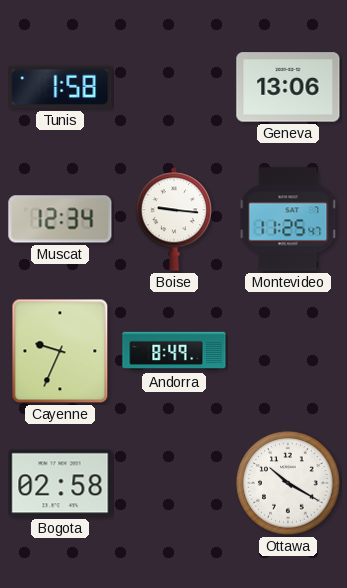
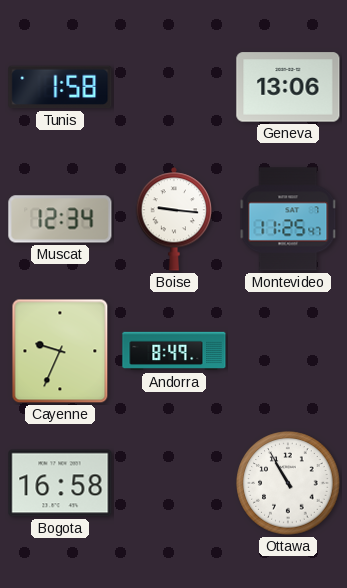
Bogota: 02:58 -> 16:58 (60, 483)
Ottawa: 10:20 -> 10:55 (288, 483)
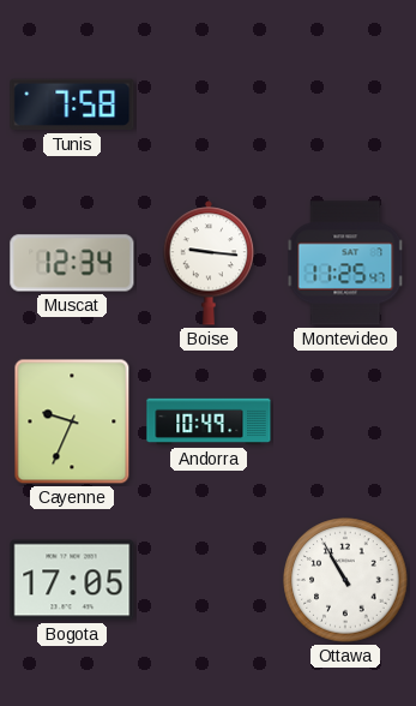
Tunis: 1:58 -> 7:58 (72, 104)
Geneva: 13:06 -> none (288, 87)
Andorra: 8:49 -> 10:49 (209, 421)
Bogota: 16:58 -> 17:05 (72, 580)
